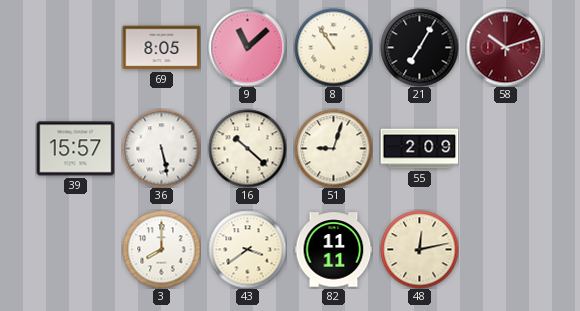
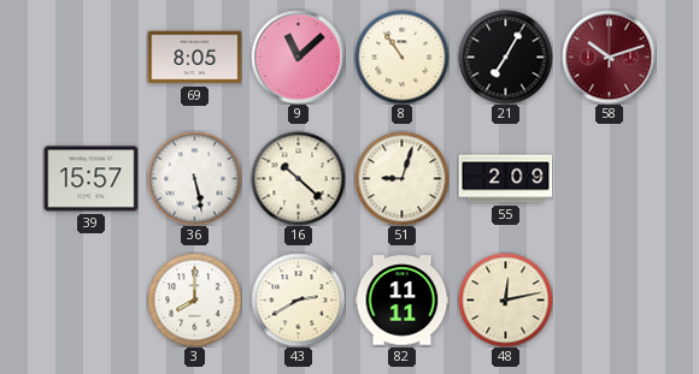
43: 3:39 -> 2:40 (298, 299)
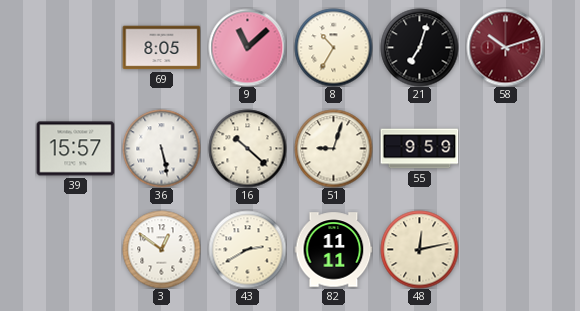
8: 10:54 -> 10:35 (333, 47)
21: 7:05 -> 7:03 (419, 47)
55: 2:09 -> 9:59 (419, 149)
3: 8:00 -> 12:51 (161, 249)
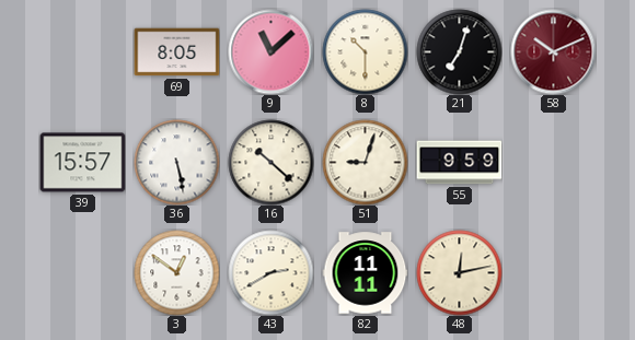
8: 10:35 -> 10:30 (365, 51)
58: 10:12 -> 10:11 (553, 51)
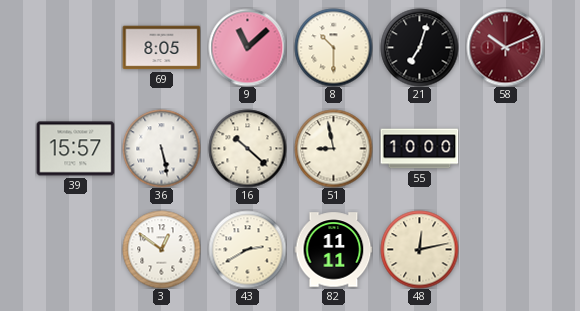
51: 9:03 -> 8:58 (333, 148)
55: 9:59 -> 10:00 (419, 149)
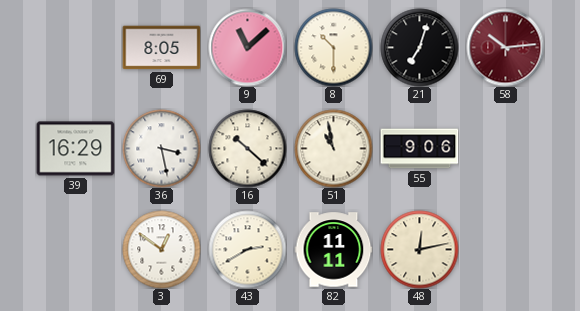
58: 10:11 -> 10:14 (505, 47)
39: 15:57 -> 16:29 (75, 149)
36: 5:28 -> 3:28 (161, 148)
51: 8:58 -> 10:58 (333, 148)
55: 10:00 -> 9:06 (419, 149)
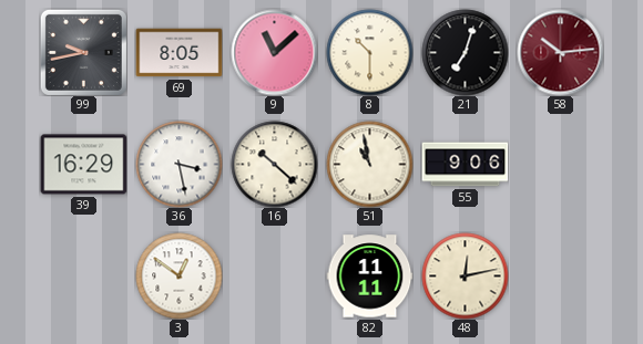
99: none -> 9:43 (83, 52)
43: 2:40 -> none (247, 249)
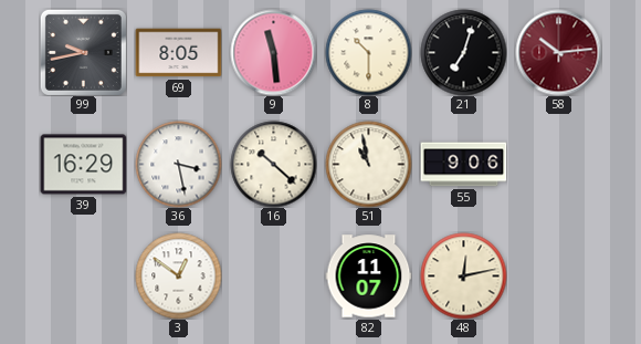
9: 11:08 -> 11:29 (273, 52)
82: 11:11 -> 11:07 (368, 277)
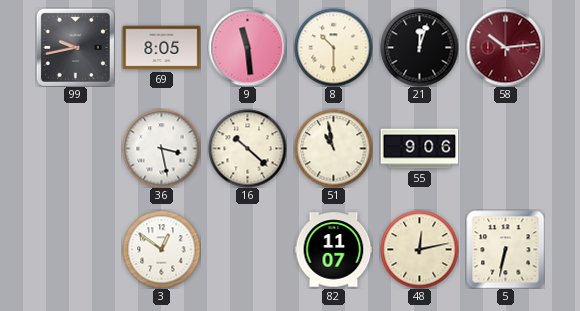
21: 7:03 -> 12:03 (419, 47)
39: 16:29 -> none (83, 165)
5: none -> 6:32 (505, 249)
